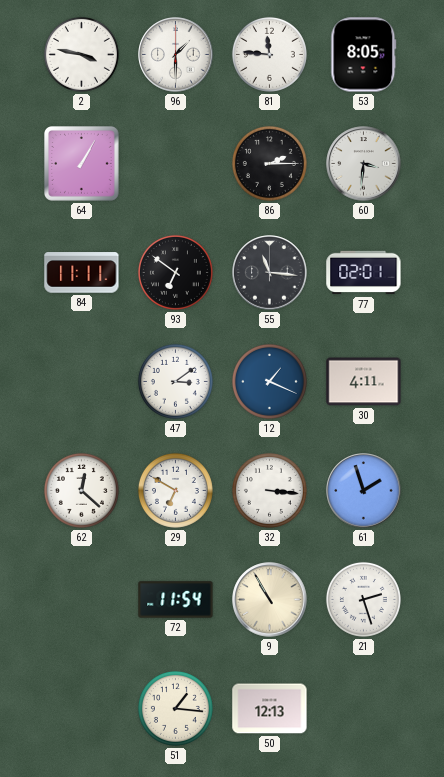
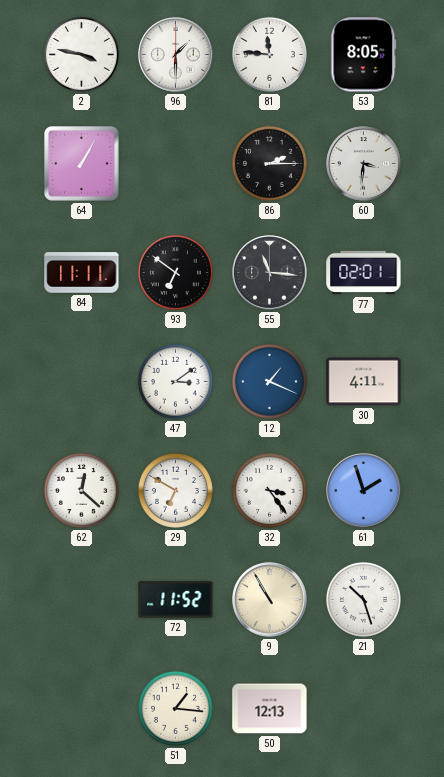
32: 3:16 -> 3:24 (269, 490)
72: 11:54 -> 11:52 (176, 600)
21: 2:27 -> 10:27 (363, 599)
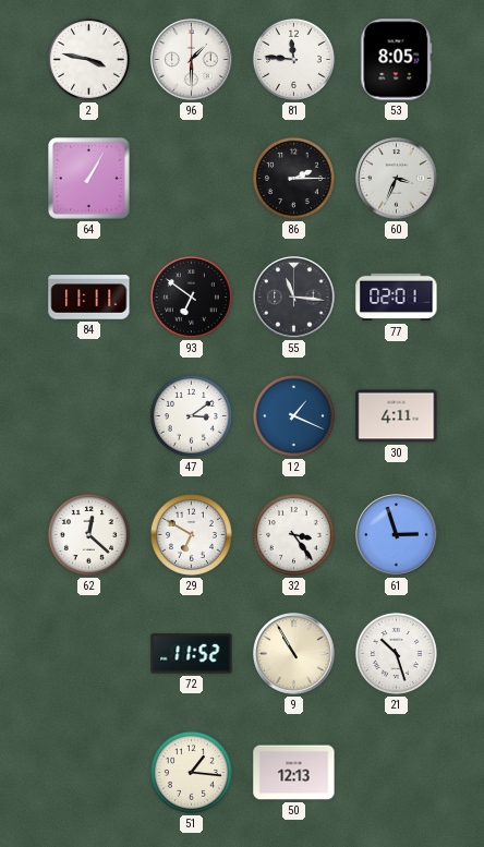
60: 3:31 -> 3:34 (397, 179)
61: 1:57 -> 2:57 (397, 535)
